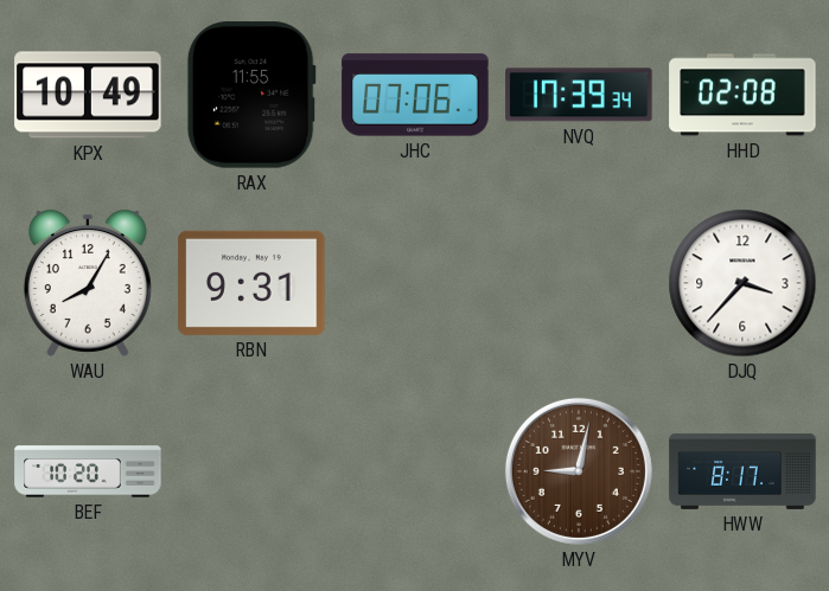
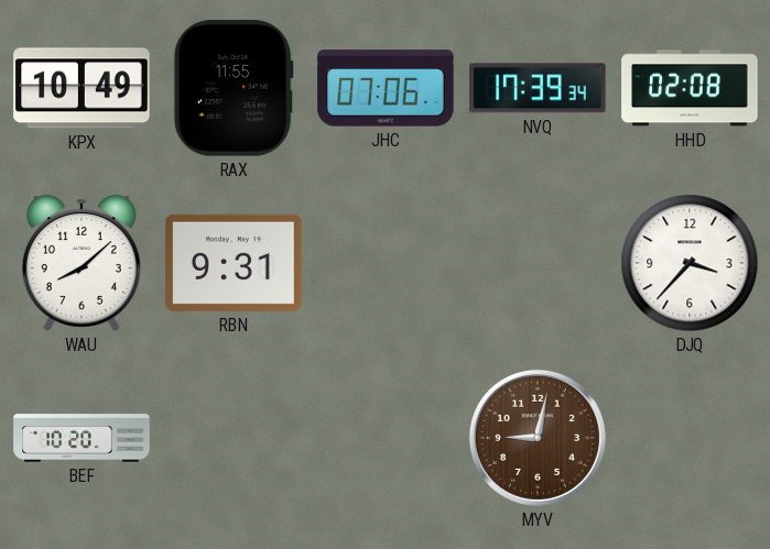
WAU: 8:05 -> 8:08 (82, 264)
HWW: 8:17 -> none (742, 471)
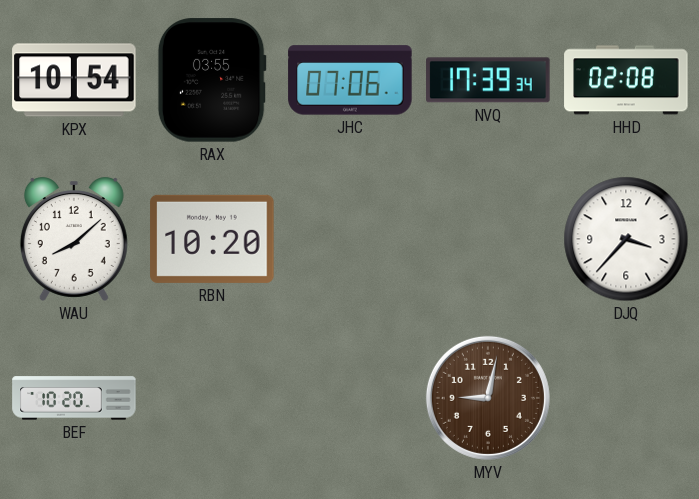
KPX: 10:49 -> 10:54 (74, 80)
RAX: 11:55 -> 03:55 (212, 80)
RBN: 9:31 -> 10:20 (212, 239)
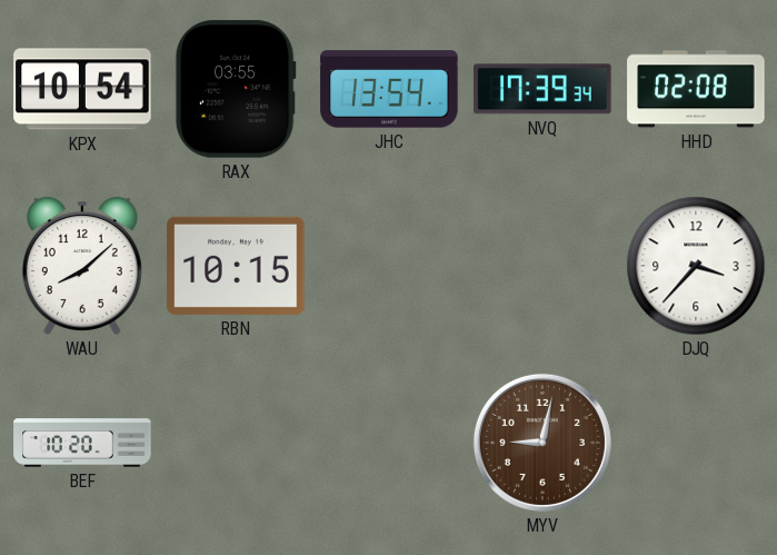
JHC: 07:06 -> 13:54 (389, 89)
RBN: 10:20 -> 10:15 (236, 266)
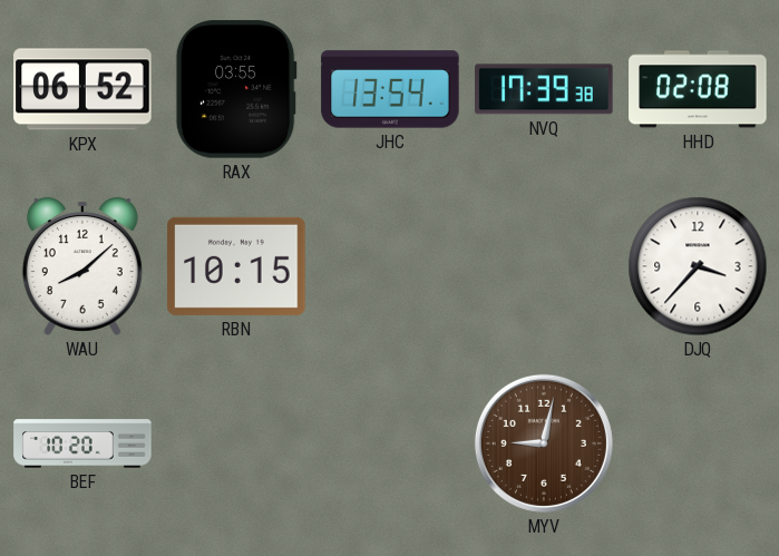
KPX: 10:54 -> 06:52 (82, 89)
NVQ: 17:39:34 -> 17:39:38 (544, 89)
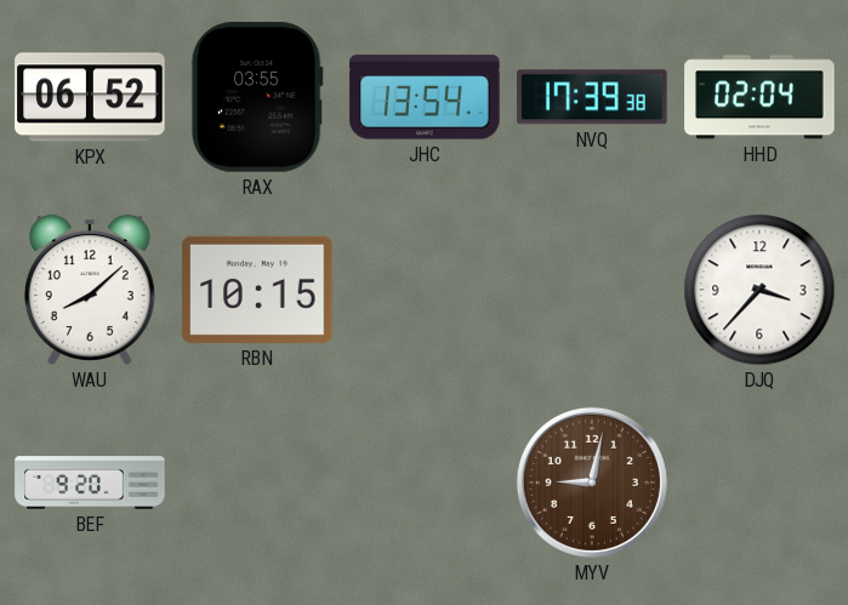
HHD: 02:08 -> 02:04 (759, 97)
BEF: 10:20 -> 9:20 (90, 483)
